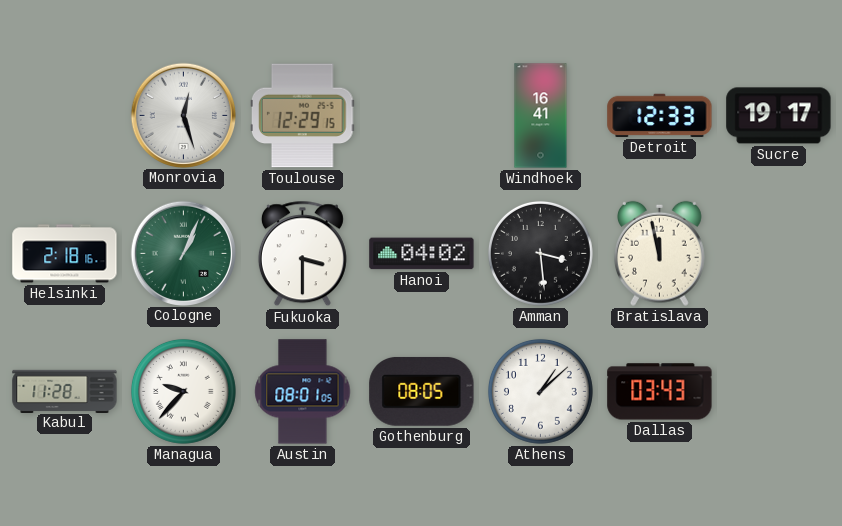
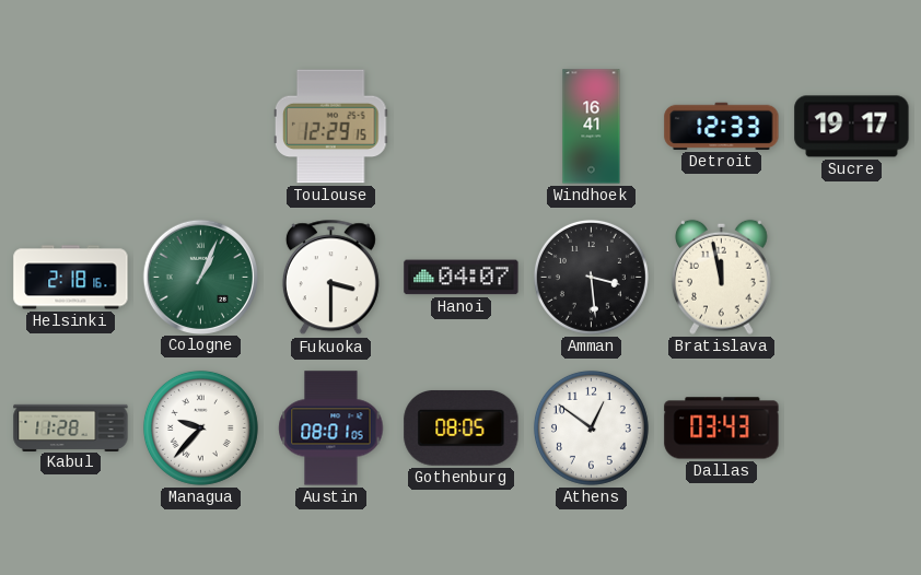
Monrovia: 12:27 -> none (183, 115)
Hanoi: 04:02 -> 04:07 (462, 278)
Athens: 1:08 -> 12:51 (591, 427)
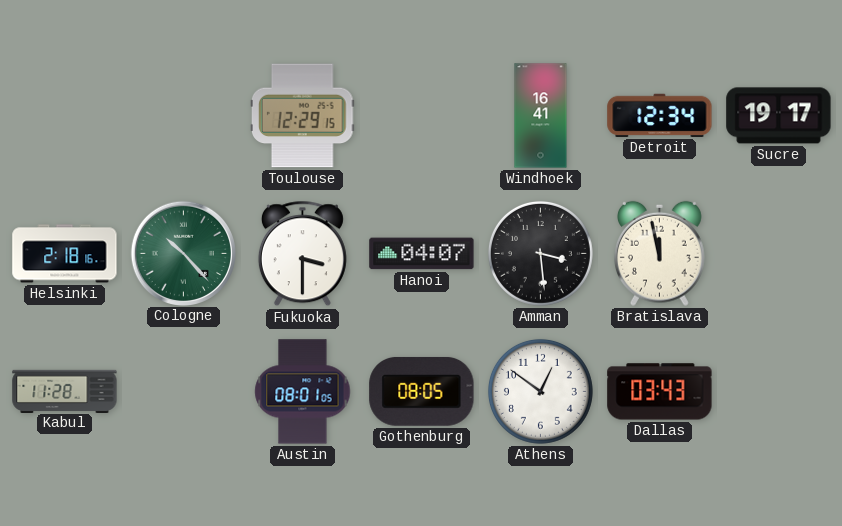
Detroit: 12:33 -> 12:34 (660, 115)
Cologne: 1:04 -> 10:23 (183, 253)
Managua: 9:37 -> none (200, 427)
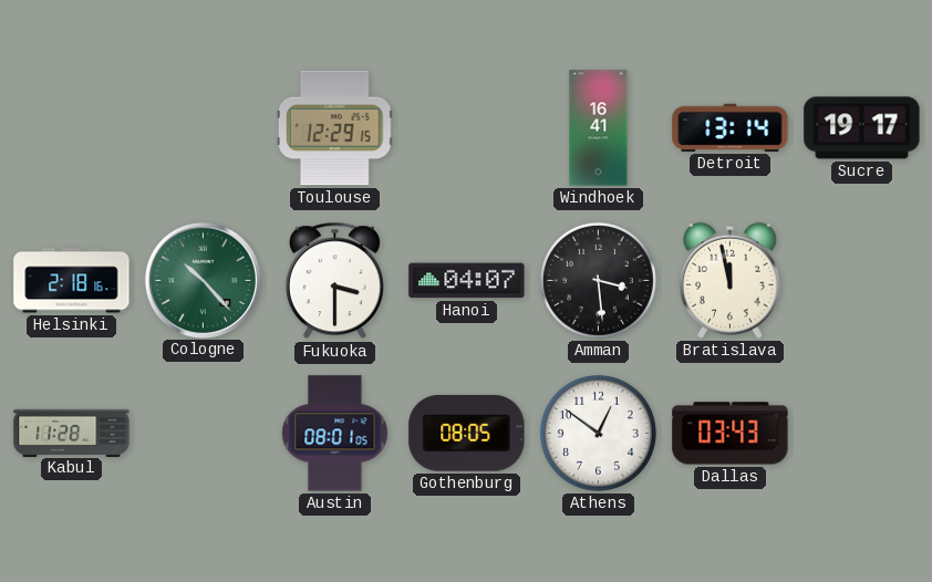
Detroit: 12:34 -> 13:14 (731, 127)
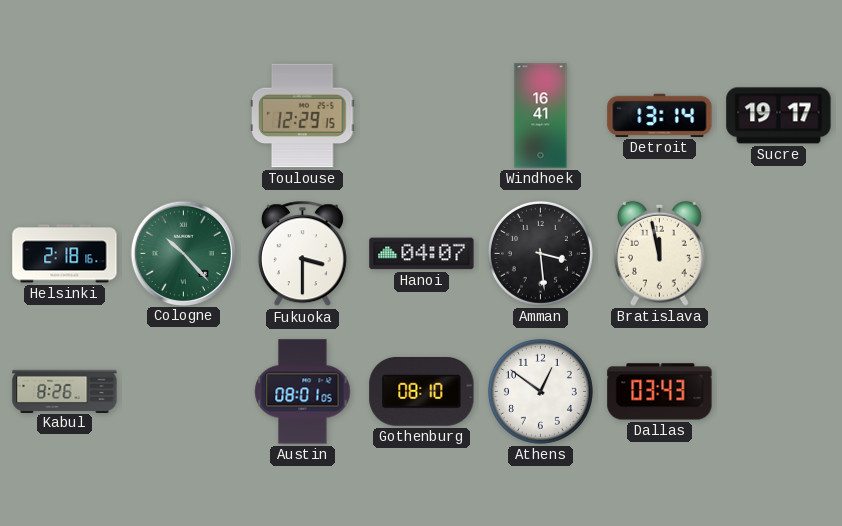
Kabul: 11:28 -> 8:26 (65, 391)
Gothenburg: 08:05 -> 08:10 (422, 391)
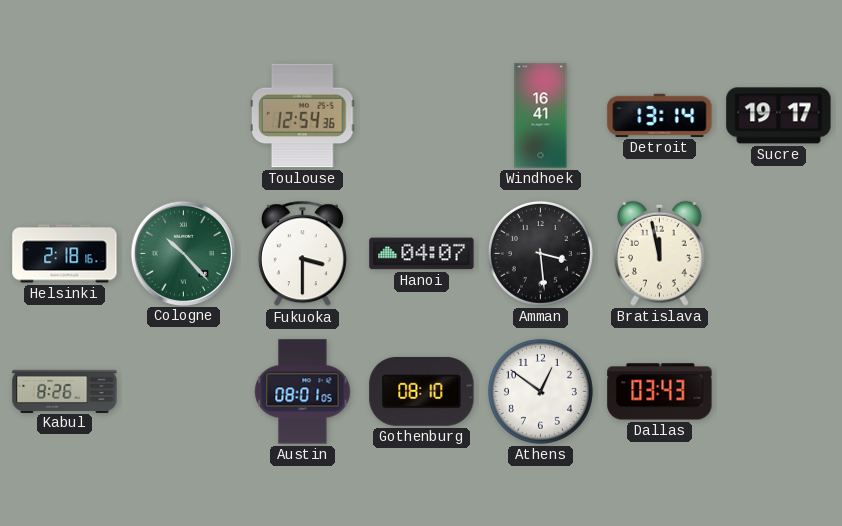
Toulouse: 12:29 -> 12:54 (303, 116)
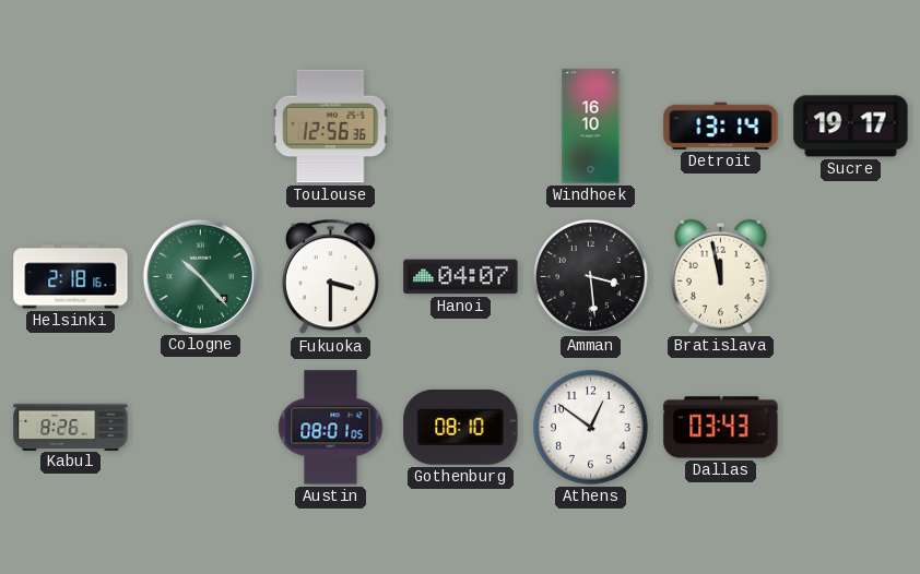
Toulouse: 12:54 -> 12:56 (331, 127)
Windhoek: 16:41 -> 16:10 (591, 127)
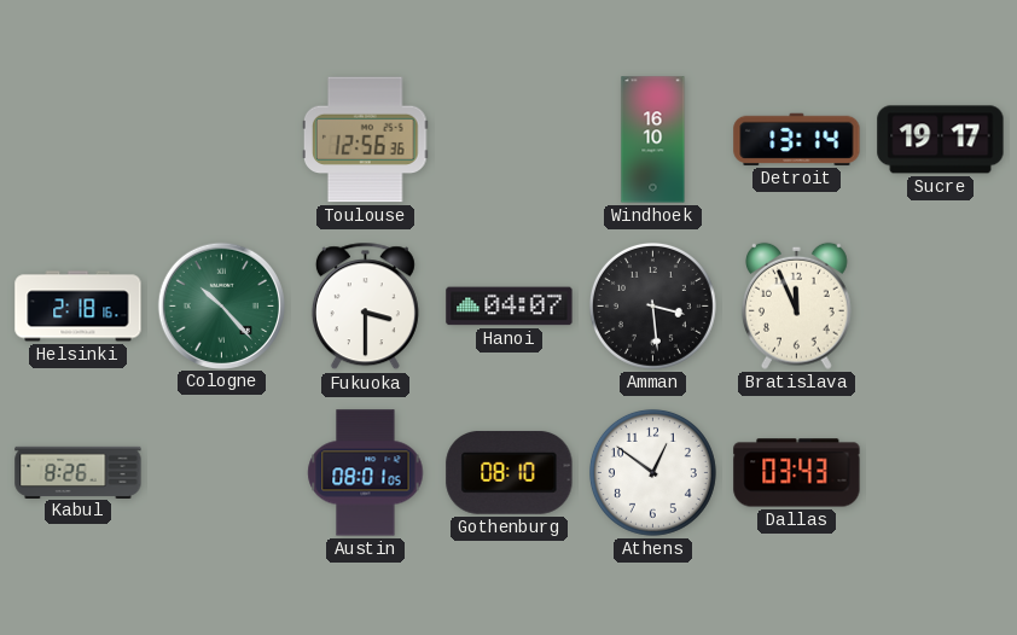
Bratislava: 11:58 -> 11:56 (796, 305)
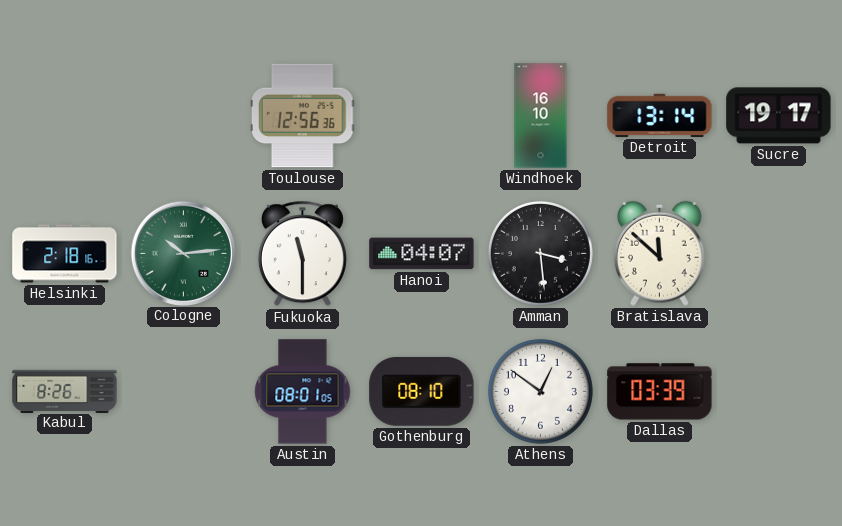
Cologne: 10:23 -> 10:14 (183, 253)
Fukuoka: 3:30 -> 11:30 (302, 254)
Bratislava: 11:56 -> 11:52 (659, 253)
Dallas: 03:43 -> 03:39 (660, 392)
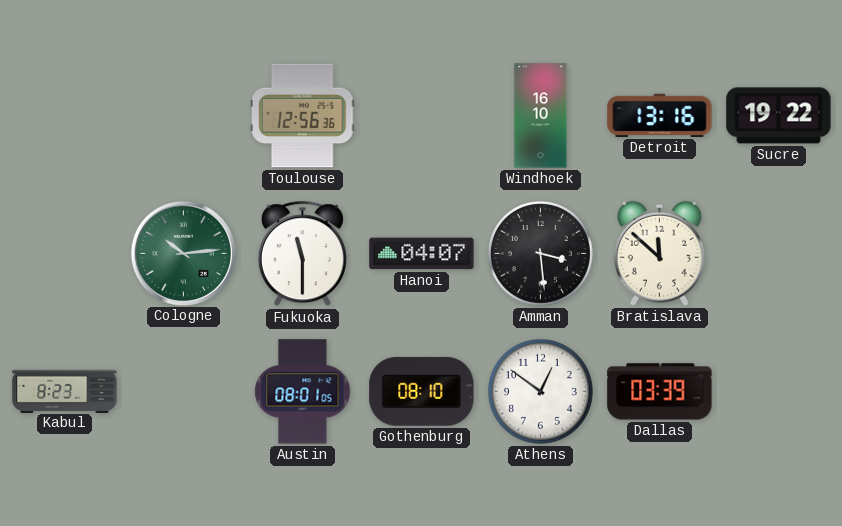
Detroit: 13:14 -> 13:16 (660, 115)
Sucre: 19:17 -> 19:22 (779, 116)
Helsinki: 2:18 -> none (65, 254)
Kabul: 8:26 -> 8:23 (65, 391)
